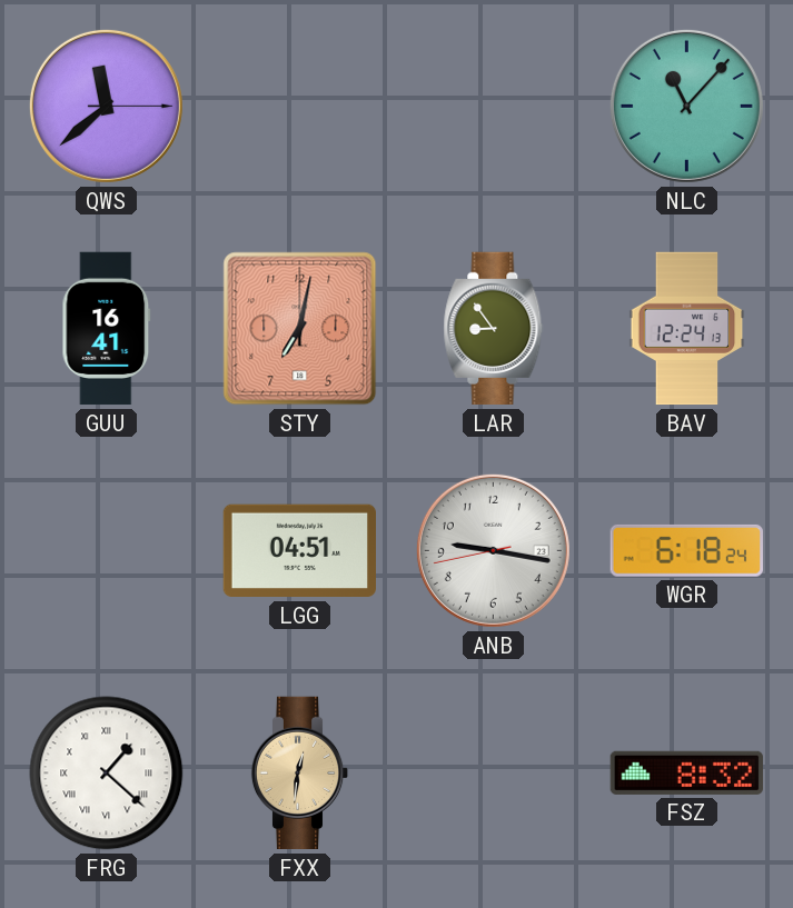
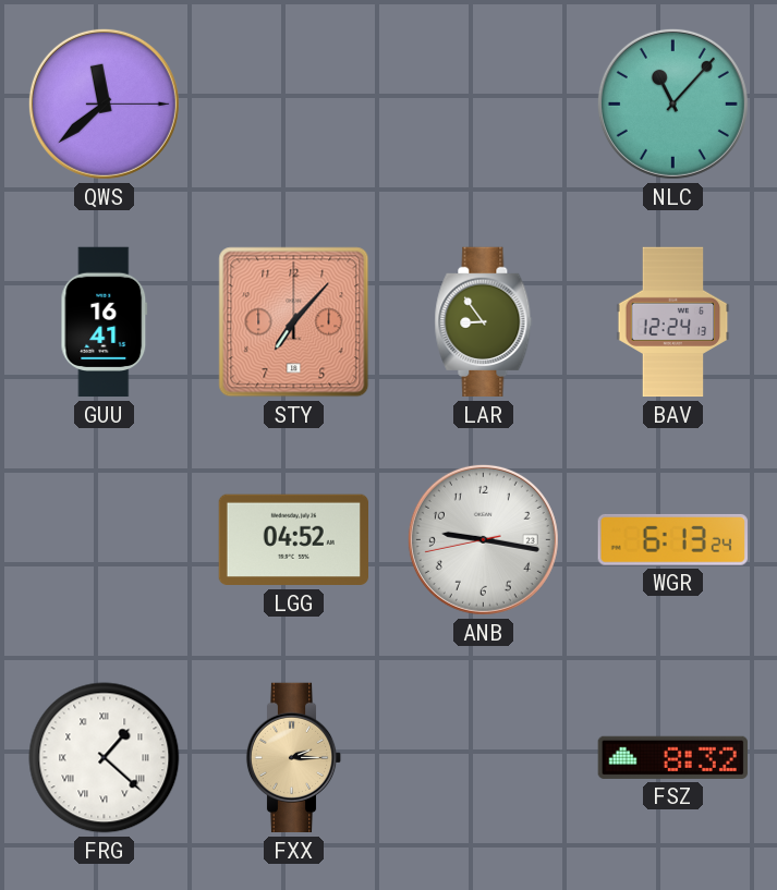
STY: 7:02 -> 7:07 (294, 322)
LGG: 04:51 -> 04:52 (293, 540)
WGR: 6:18 -> 6:13 (672, 539)
FXX: 12:31 -> 2:15 (294, 758)
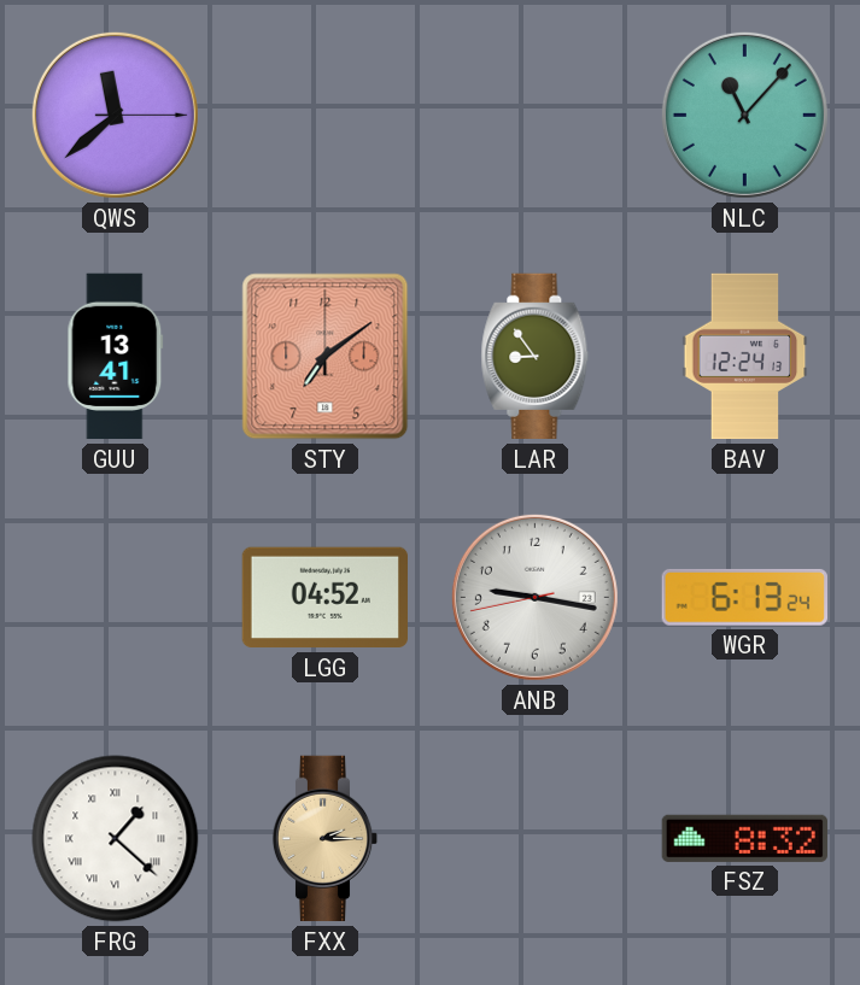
GUU: 16:41 -> 13:41 (116, 357)
STY: 7:07 -> 7:09 (326, 357)
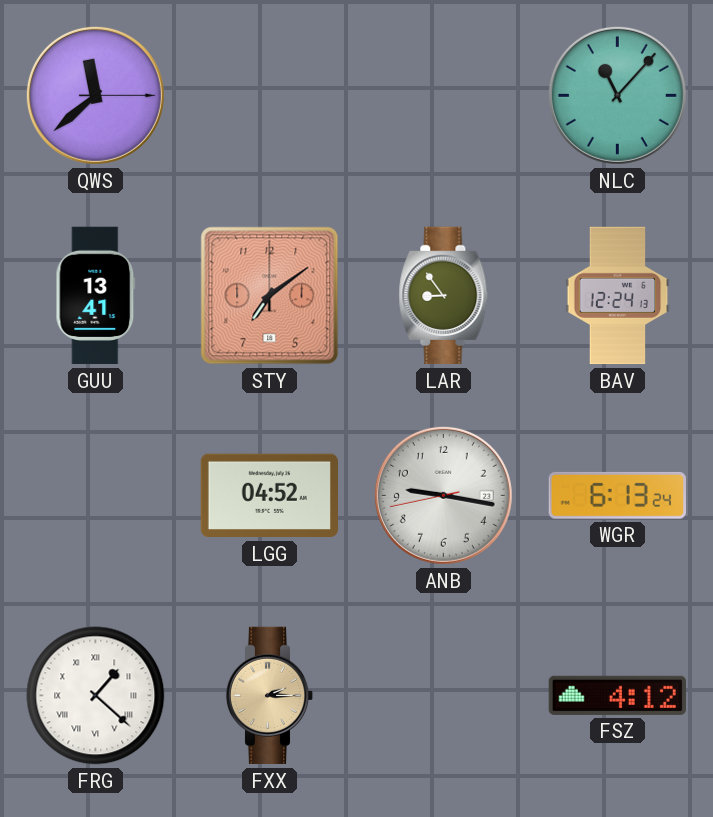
FSZ: 8:32 -> 4:12 (617, 695)
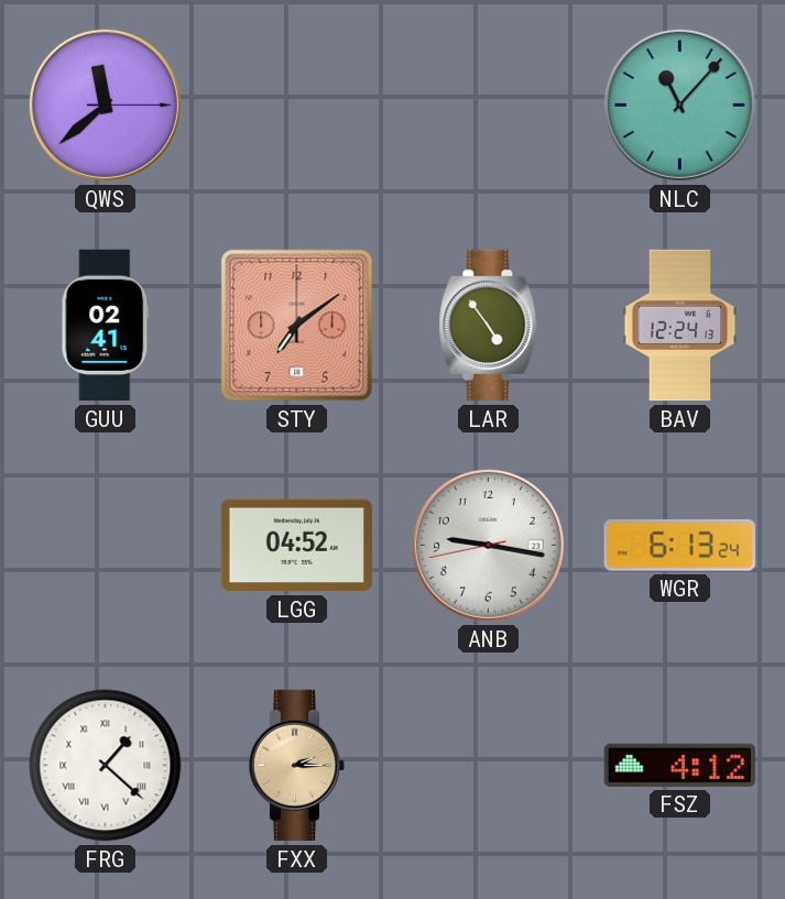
GUU: 13:41 -> 02:41 (106, 326)
LAR: 8:54 -> 4:54 (489, 326)
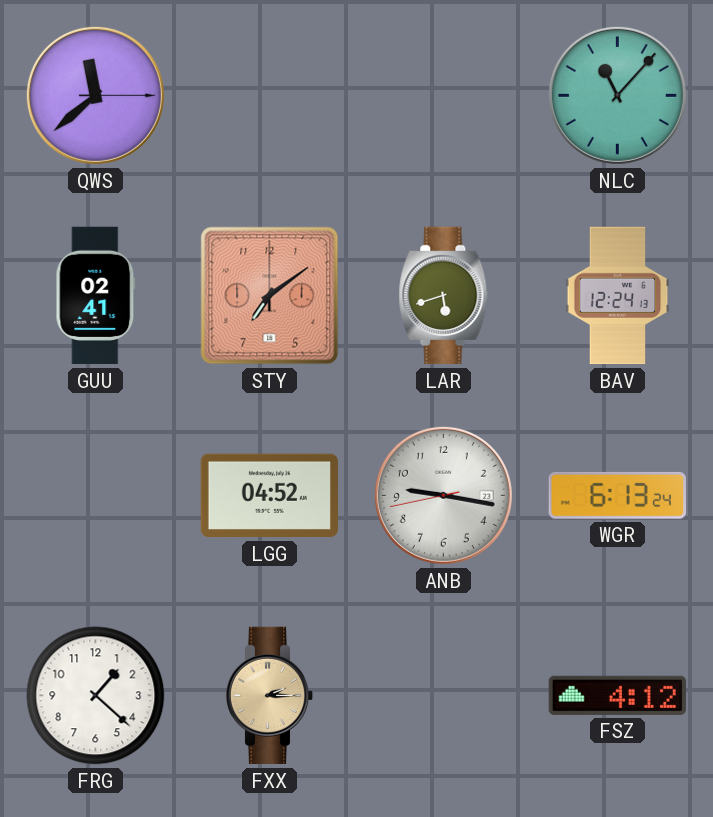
LAR: 4:54 -> 5:42 (444, 296)
FRG numerals: Roman -> Arabic (96, 696)
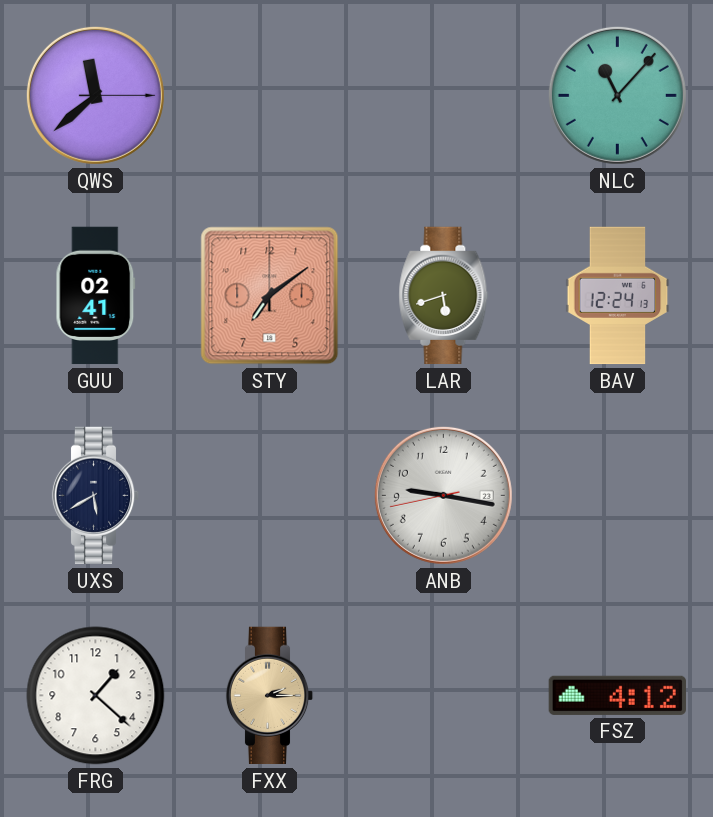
UXS: none -> 5:40 (96, 496)
LGG: 04:52 -> none (269, 496)
WGR: 6:13 -> none (617, 495)
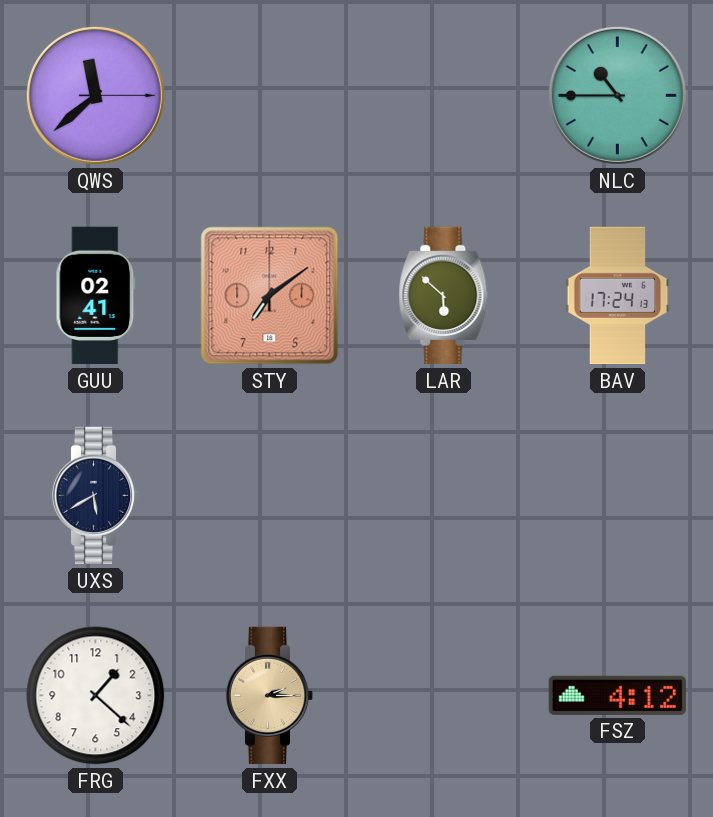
NLC: 11:07 -> 10:45 (617, 95)
LAR: 5:42 -> 5:52 (444, 296)
BAV: 12:24 -> 17:24 (618, 296)
ANB: 9:16 -> none (443, 495)
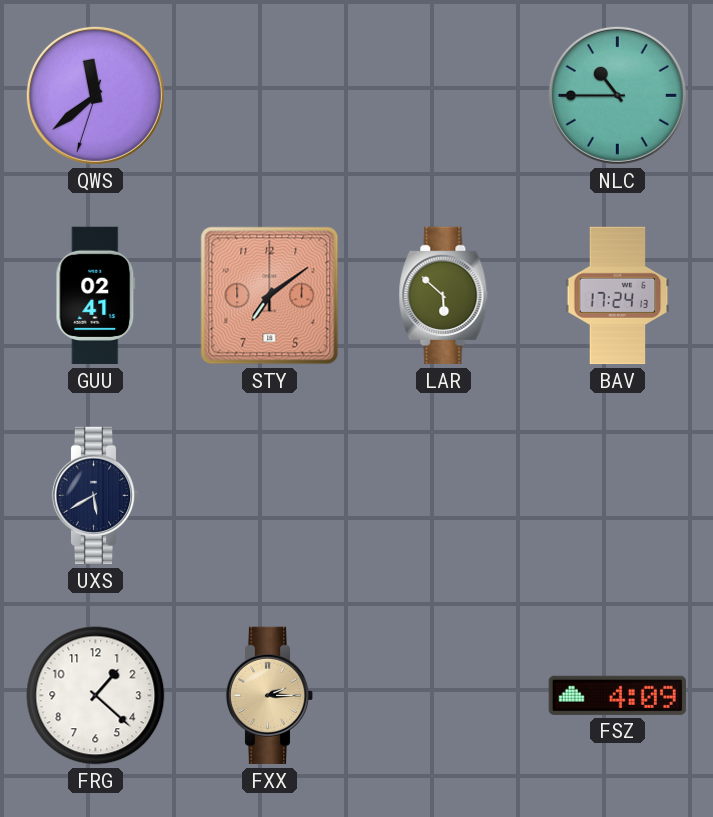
QWS: 11:38:15 -> 11:38:33 (95, 95)
FSZ: 4:12 -> 4:09 (617, 695)
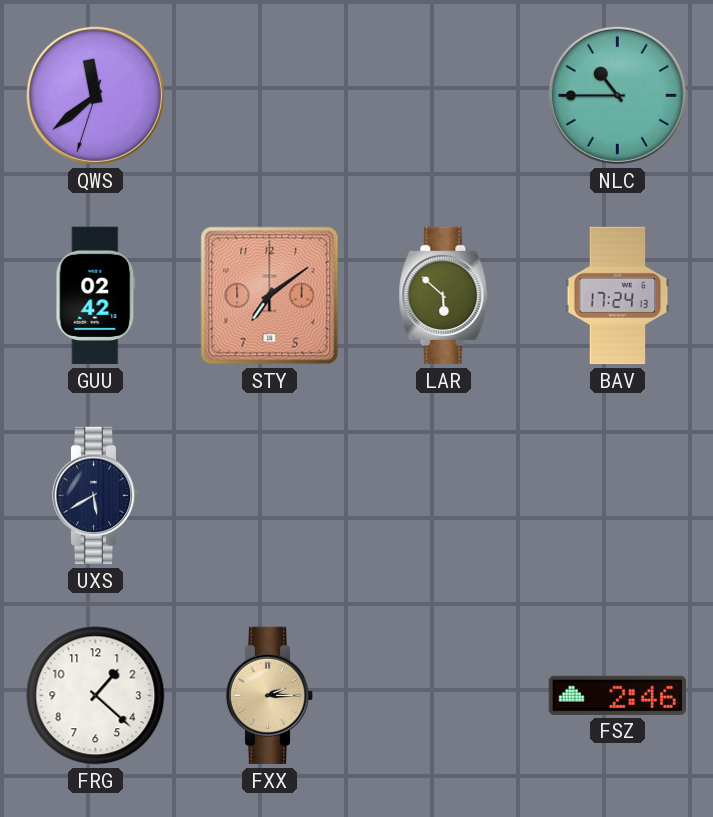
GUU: 02:41 -> 02:42 (96, 296)
FSZ: 4:09 -> 2:46 (617, 695)
